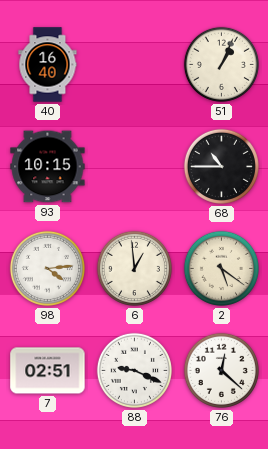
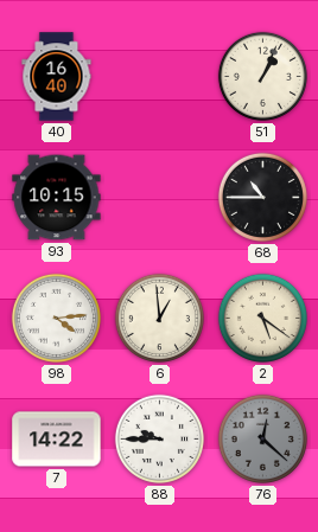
7: 02:51 -> 14:22 (57, 440)
88: 9:19 -> 9:45 (159, 438)
76 dial: white -> grey (262, 438)
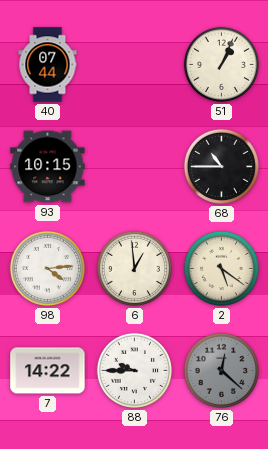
40: 16:40 -> 07:44 (48, 65)
